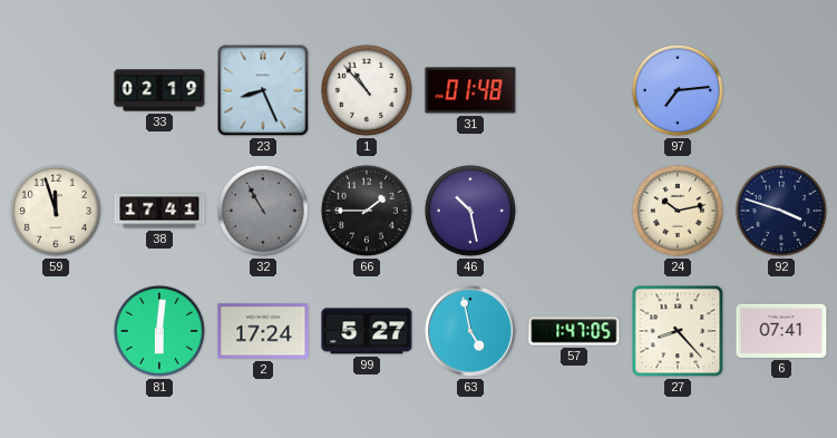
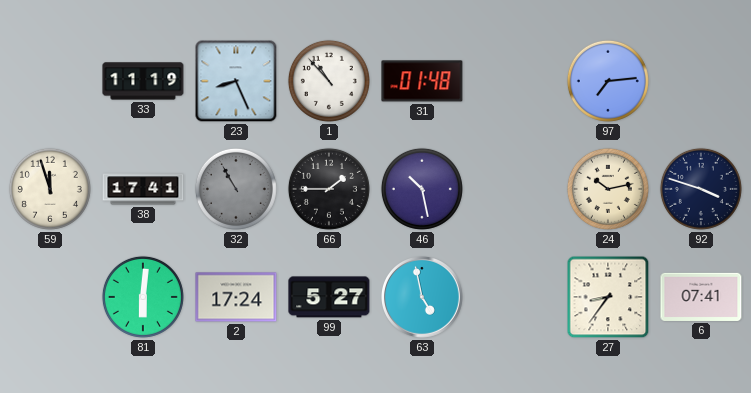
33: 02:19 -> 11:19 (143, 81)
57: 1:47 -> none (574, 331)
27: 8:23 -> 8:36 (608, 297)
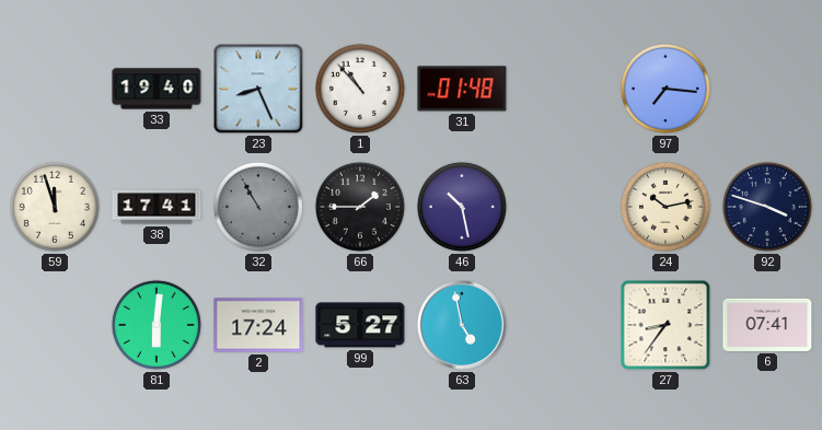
33: 11:19 -> 19:40 (157, 89)
97: 7:14 -> 7:16 (665, 89)
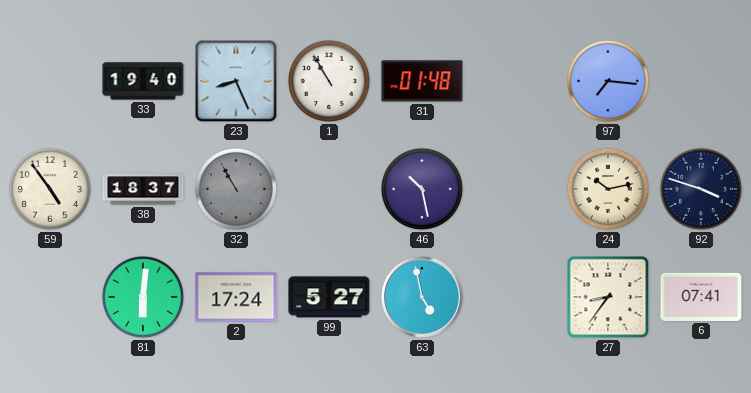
1: 10:53 -> 10:55 (329, 81)
59: 11:57 -> 4:54 (50, 189)
38: 17:41 -> 18:37 (143, 189)
66: 1:45 -> none (360, 207)
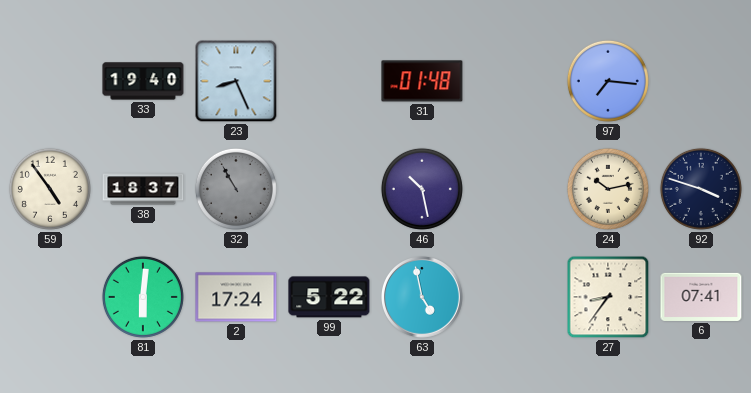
1: 10:55 -> none (329, 81)
99: 5:27 -> 5:22 (329, 297)
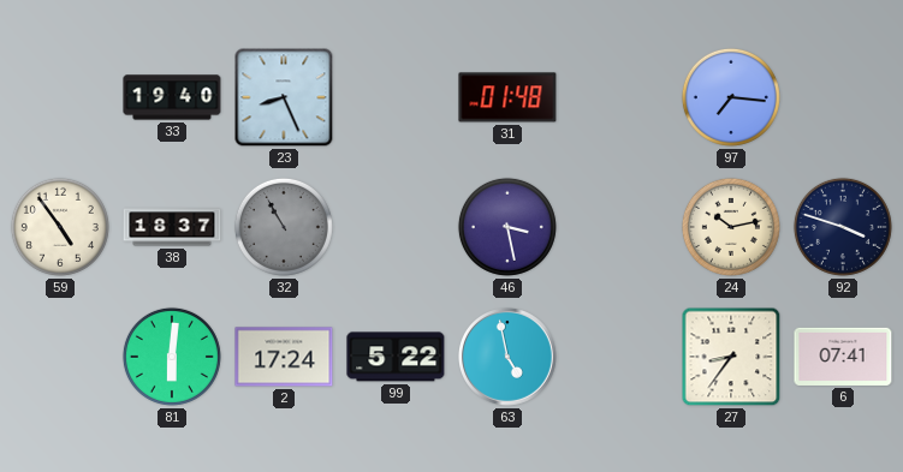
46: 10:28 -> 3:28 (507, 227)
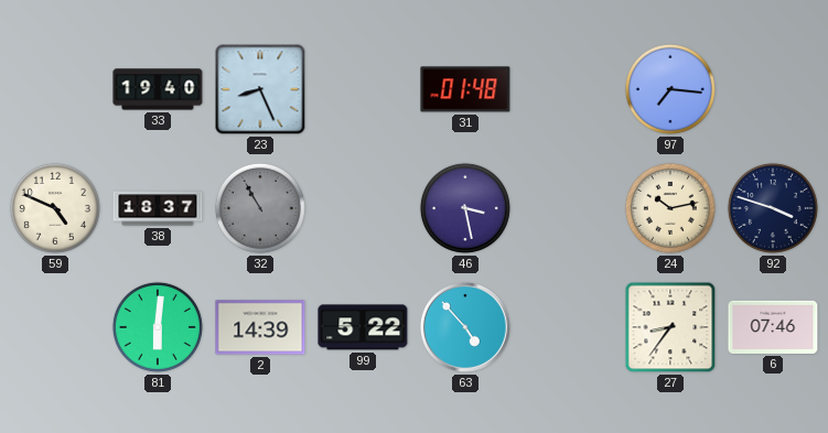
59: 4:54 -> 4:49 (55, 208)
2: 17:24 -> 14:39 (260, 327)
63: 4:58 -> 4:53 (466, 328)
6: 07:41 -> 07:46 (773, 327)
